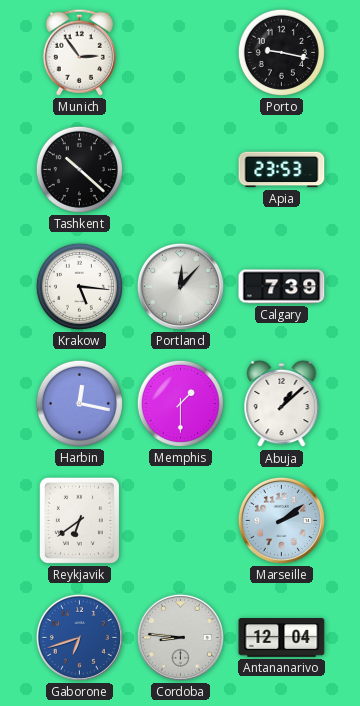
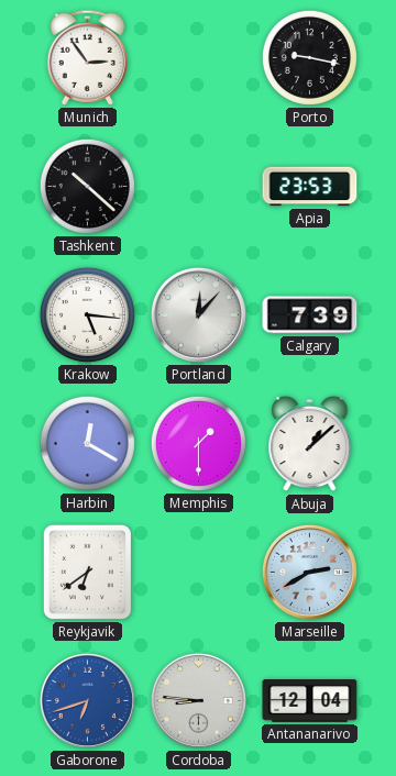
Harbin: 12:17 -> 12:20 (87, 443)
Marseille: 2:09 -> 2:40 (309, 572)
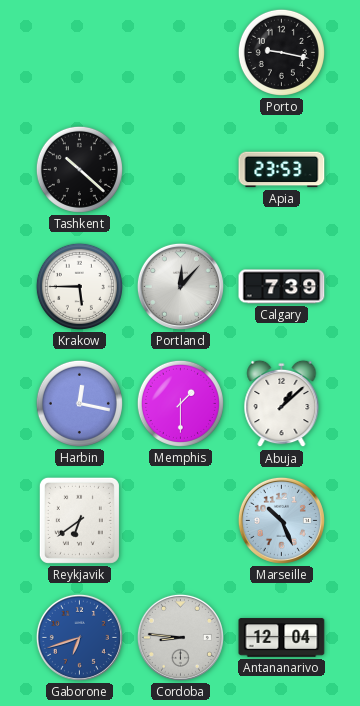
Munich: 2:54 -> none (87, 57)
Krakow: 5:16 -> 5:45 (79, 286)
Harbin: 12:20 -> 12:17 (79, 403)
Marseille: 2:40 -> 10:26 (281, 520)
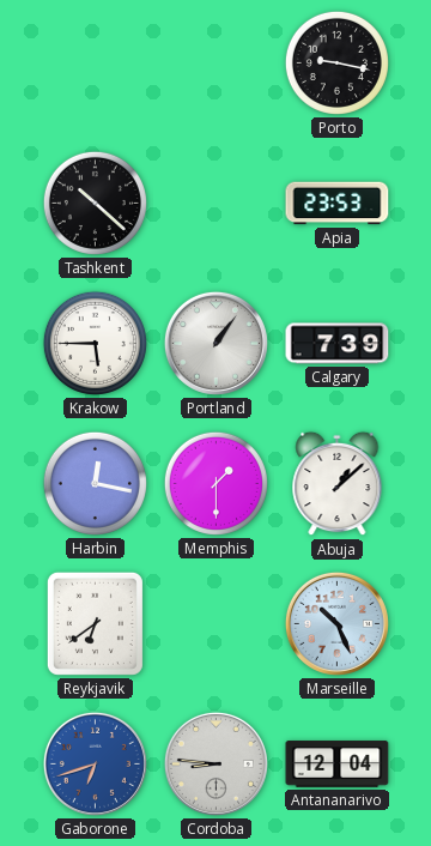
Portland: 12:07 -> 1:06 (215, 343)
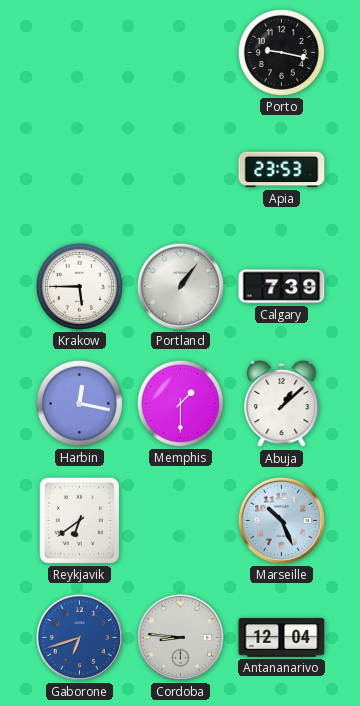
Tashkent: 10:22 -> none (95, 203)
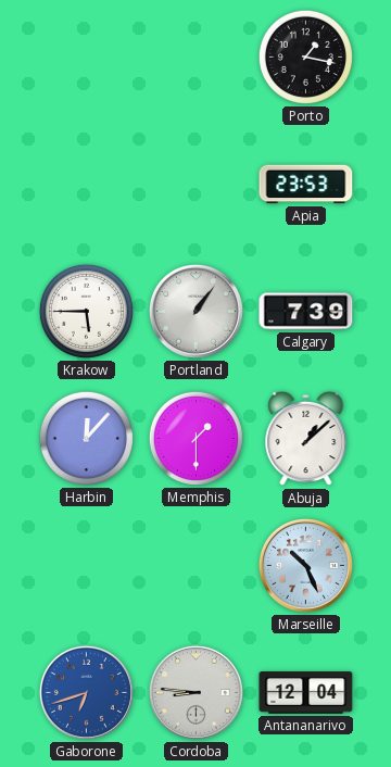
Porto: 9:17 -> 1:17 (305, 56)
Harbin: 12:17 -> 12:07 (86, 438)
Reykjavik: 6:39 -> none (79, 520)
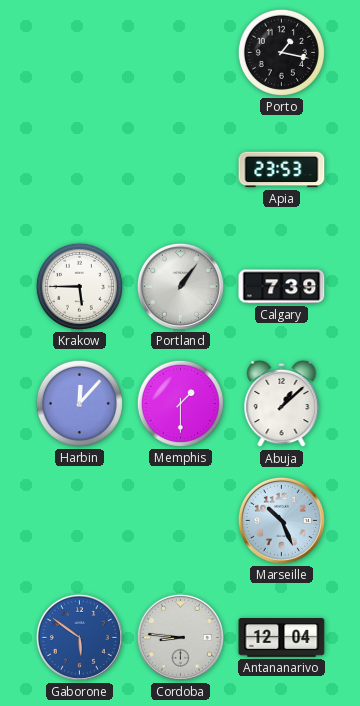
Gaborone: 6:42 -> 5:51 (79, 637)
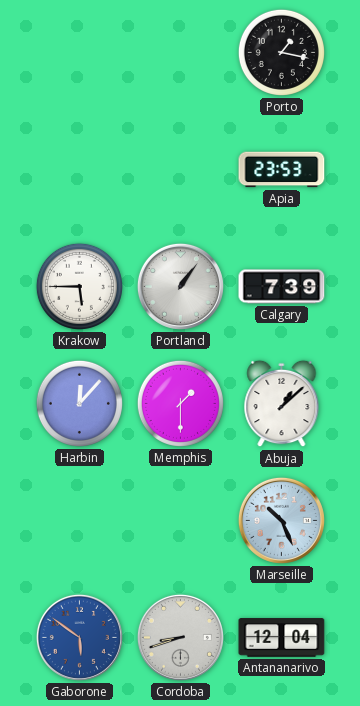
Cordoba: 8:46 -> 8:42 (180, 637)
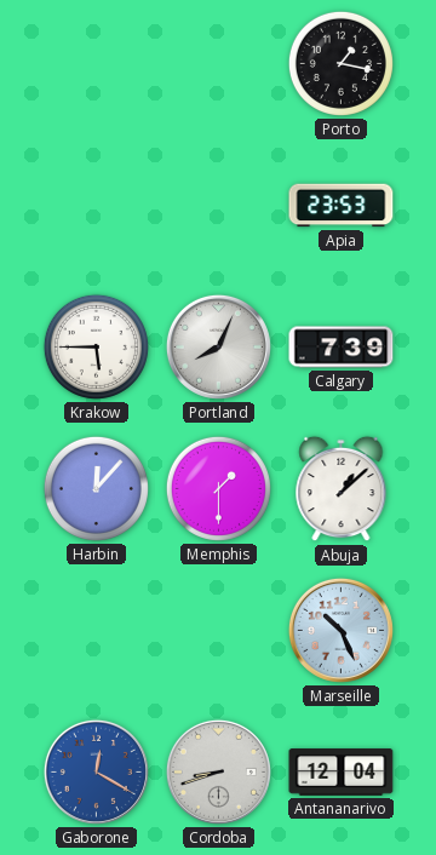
Portland: 1:06 -> 8:04 (218, 346)
Gaborone: 5:51 -> 12:20 (96, 771)
